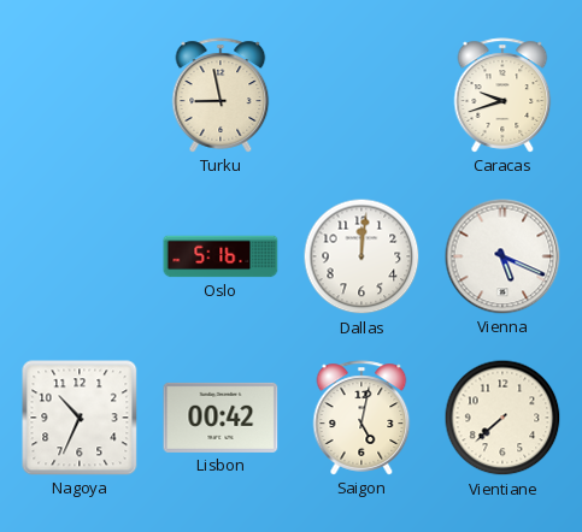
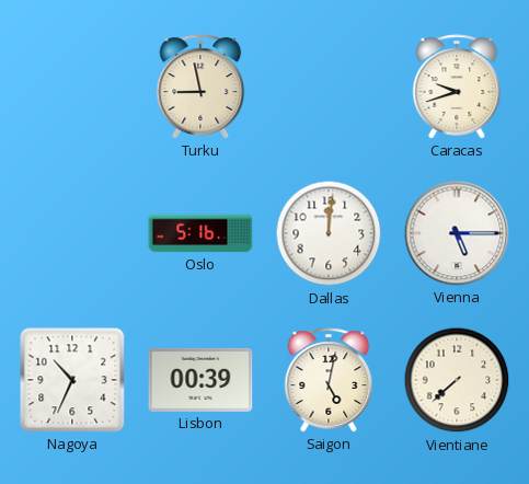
Vienna: 5:19 -> 5:15 (457, 233)
Lisbon: 00:42 -> 00:39 (200, 380)
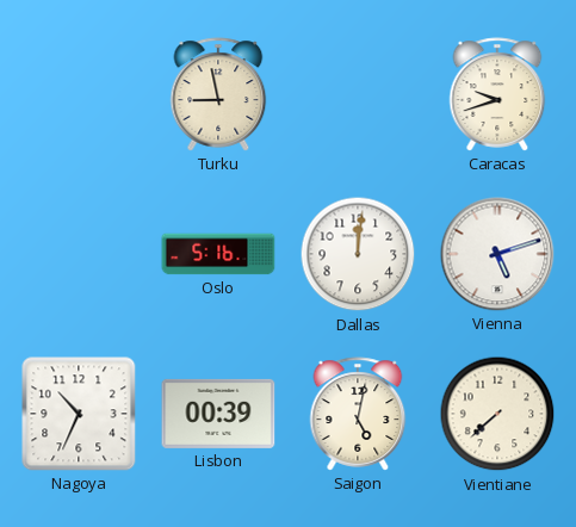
Vienna: 5:15 -> 5:12 (497, 254)
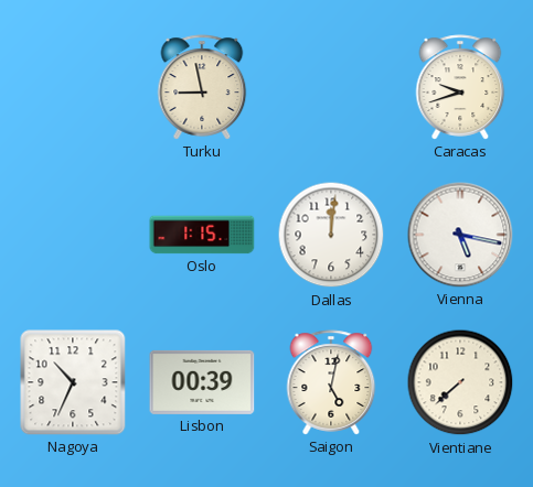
Oslo: 5:16 -> 1:15 (202, 235)
Vienna: 5:12 -> 5:17 (460, 235)
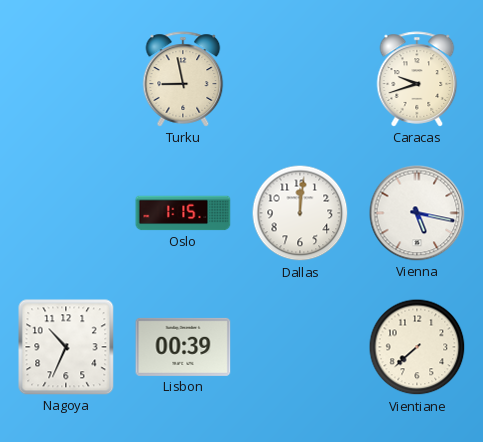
Saigon: 5:02 -> none (331, 382)
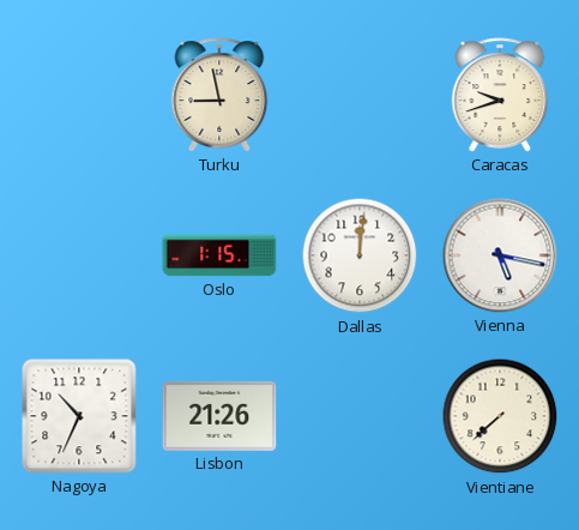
Lisbon: 00:39 -> 21:26 (219, 416)
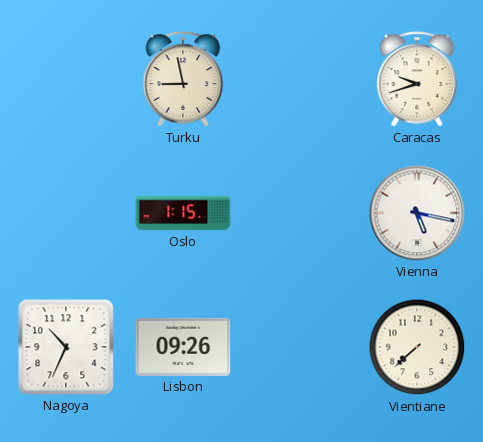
Dallas: 12:01 -> none (360, 255)
Lisbon: 21:26 -> 09:26 (183, 347)
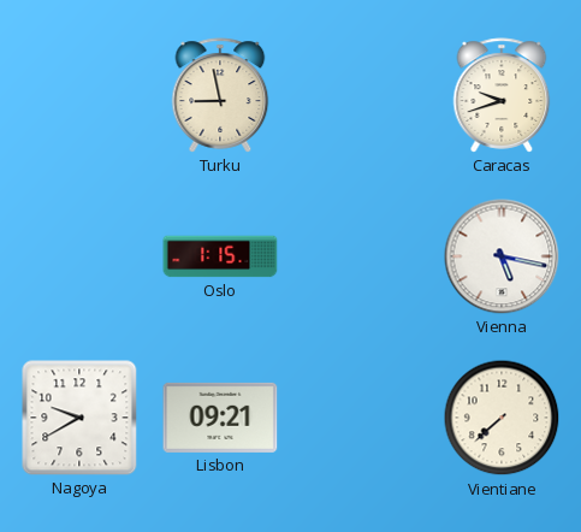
Nagoya: 10:34 -> 9:40 (79, 418)
Lisbon: 09:26 -> 09:21 (220, 418)
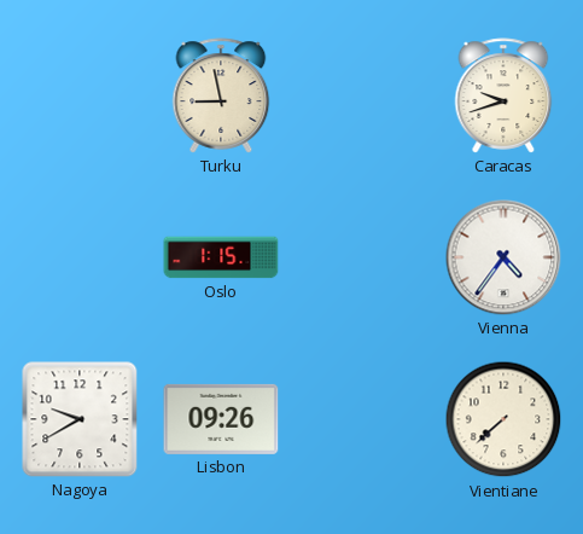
Vienna: 5:17 -> 4:36 (503, 257)
Lisbon: 09:21 -> 09:26 (221, 419)
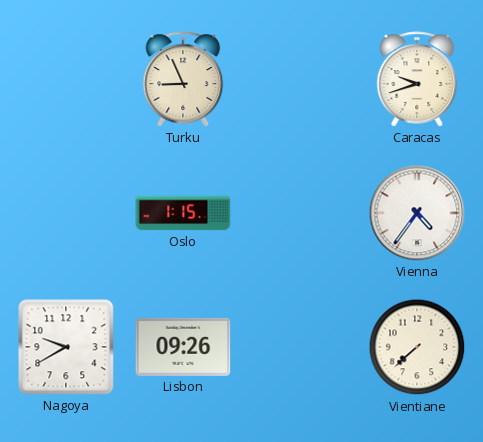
Turku: 8:58 -> 8:56 (183, 79)
